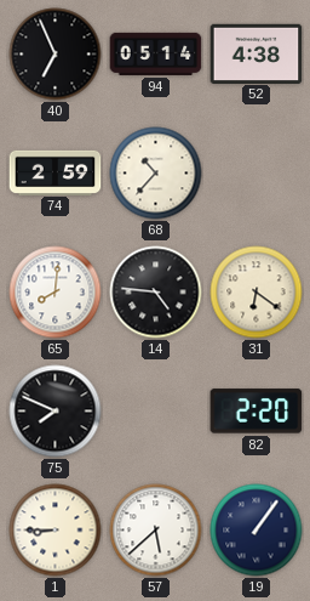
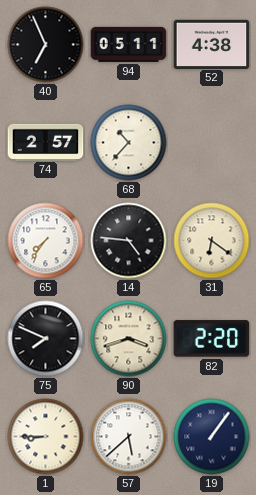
94: 05:14 -> 05:11 (129, 44)
74: 2:59 -> 2:57 (46, 142)
65: 8:01 -> 7:36 (46, 241)
90: none -> 3:42 (129, 339)
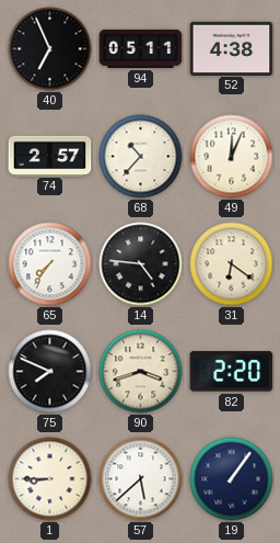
49: none -> 12:04 (232, 157)
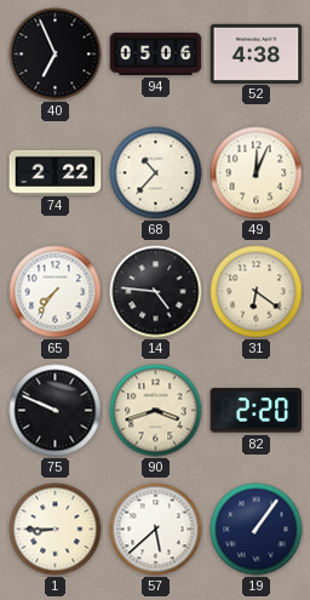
94: 05:11 -> 05:06 (156, 53)
74: 2:57 -> 2:22 (56, 172)
75: 7:49 -> 9:49 (56, 411)
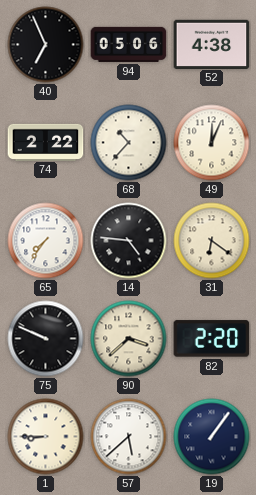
90: 3:42 -> 3:38 (129, 339)
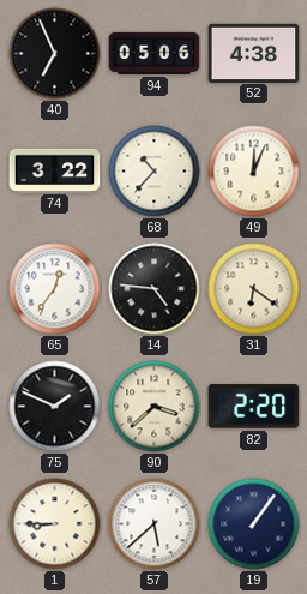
74: 2:22 -> 3:22 (55, 170)
65: 7:36 -> 12:36 (55, 289)
75: 9:49 -> 1:49 (55, 407)
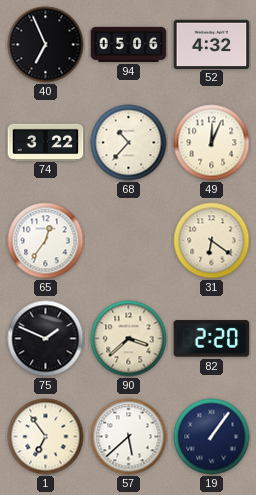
52: 4:38 -> 4:32 (212, 44)
14: 4:46 -> none (155, 289)
1: 8:45 -> 6:54 (46, 437)
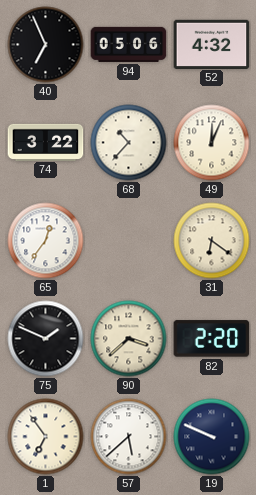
19: 1:06 -> 9:49 (212, 437)
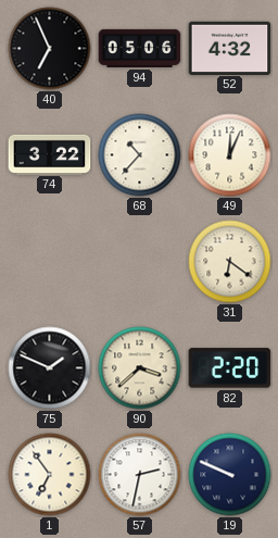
65: 12:36 -> none (46, 241)
57: 5:38 -> 2:32 (140, 475)
